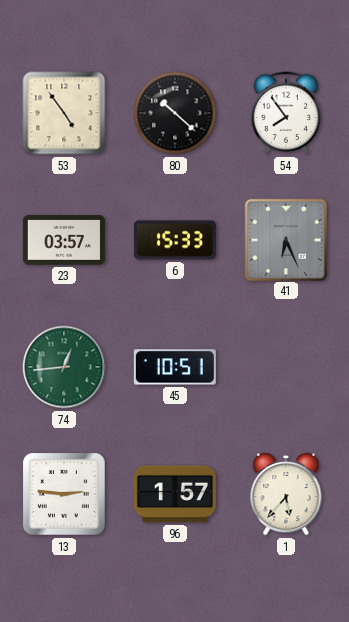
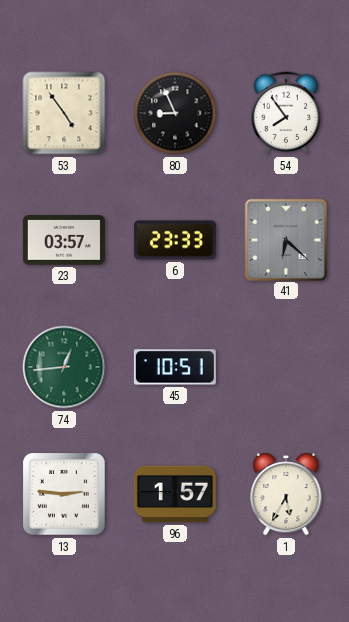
80: 10:22 -> 8:56 (175, 113)
6: 15:33 -> 23:33 (175, 240)
41: 6:26 -> 6:22 (285, 239)
1: 5:37 -> 5:35 (286, 495)
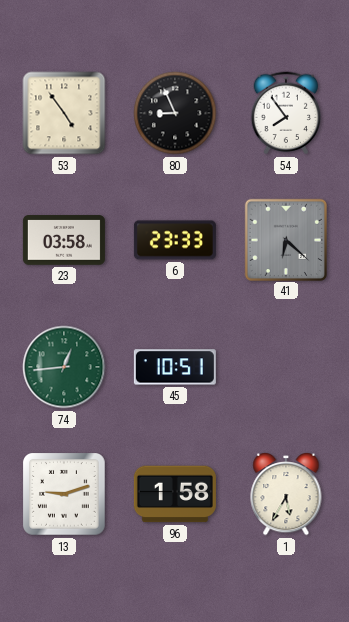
23: 03:57 -> 03:58 (64, 240)
13: 2:46 -> 9:12 (64, 494)
96: 1:57 -> 1:58 (175, 494)
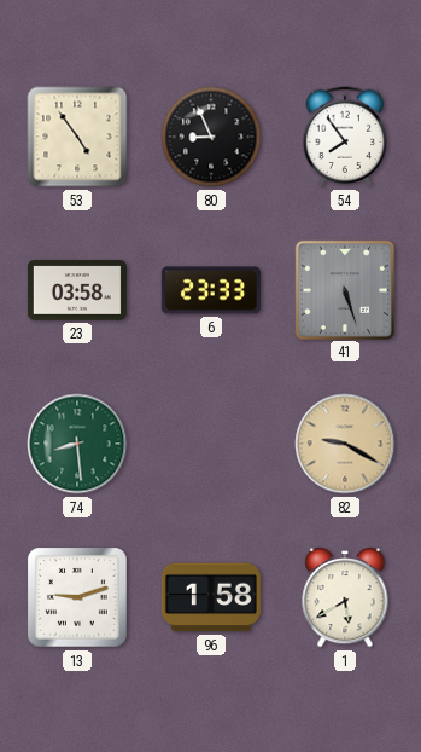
41: 6:22 -> 5:27 (344, 289)
74: 12:44 -> 8:29 (77, 444)
45: 10:51 -> none (175, 367)
82: none -> 9:20 (345, 444)
1: 5:35 -> 5:40 (345, 598)
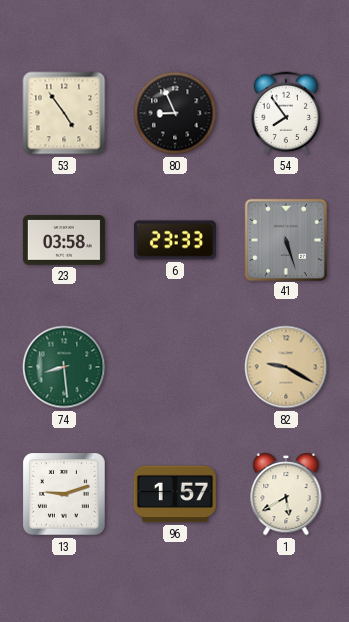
96: 1:58 -> 1:57 (175, 494)
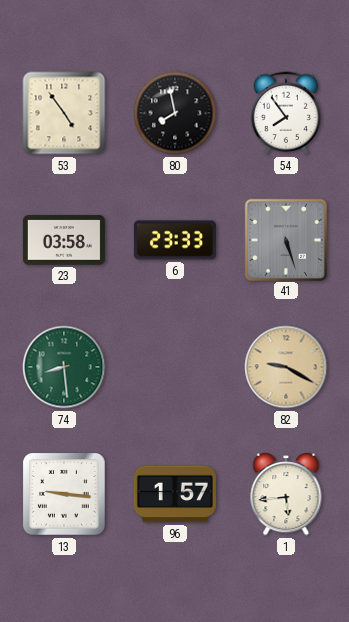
80: 8:56 -> 7:58 (175, 113)
13: 9:12 -> 9:16 (64, 494)
1: 5:40 -> 5:44 (286, 495)
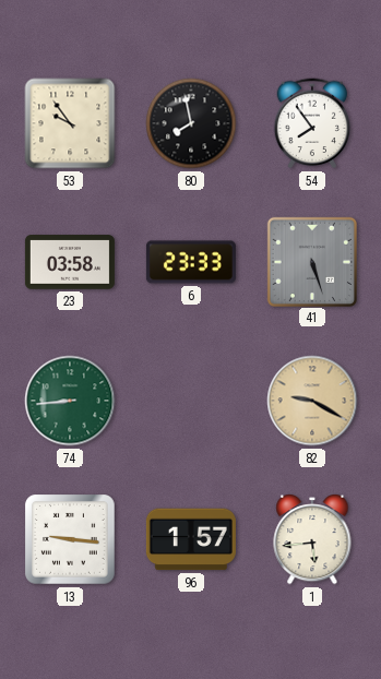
53: 4:54 -> 9:54 (70, 123)
74: 8:29 -> 8:44 (70, 401)
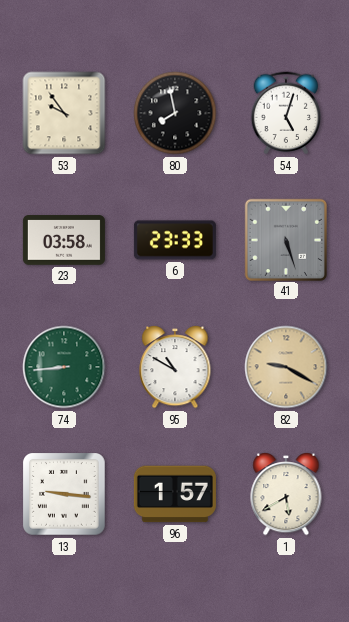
54: 7:54 -> 5:03 (286, 113)
95: none -> 10:50 (175, 368)
1: 5:44 -> 5:40 (286, 495)
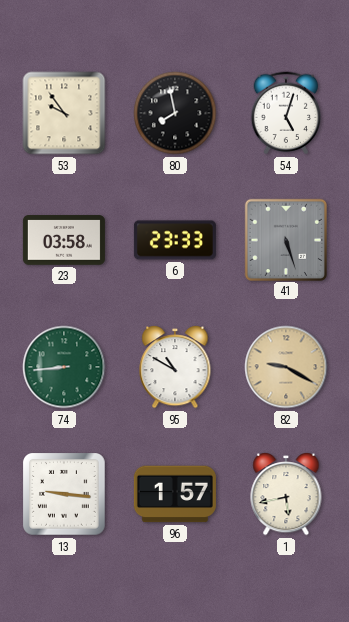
1: 5:40 -> 5:43 (286, 495)
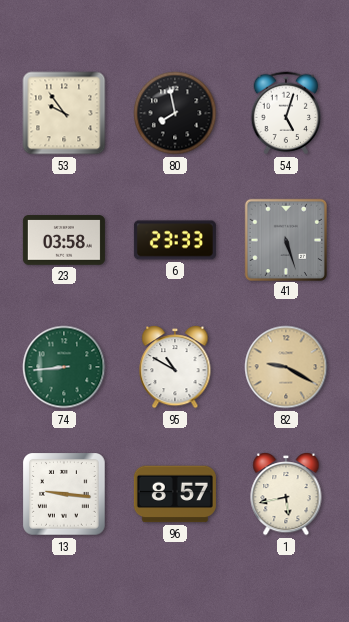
96: 1:57 -> 8:57 (175, 494)
